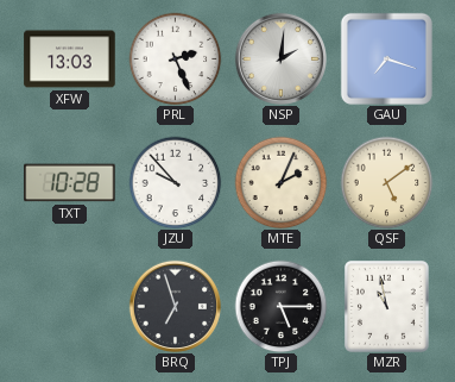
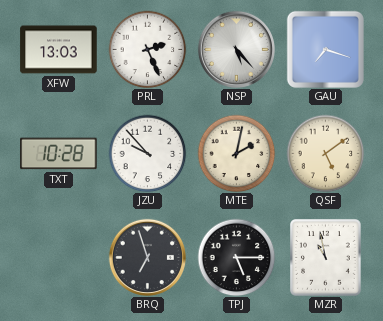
NSP: 2:01 -> 5:23 (236, 49)
MTE: 2:04 -> 2:02 (236, 153)
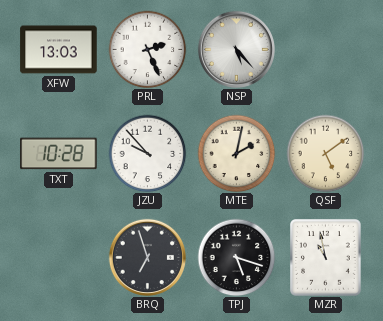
GAU: 7:18 -> none (325, 49)
TPJ: 5:15 -> 5:18 (236, 257)
